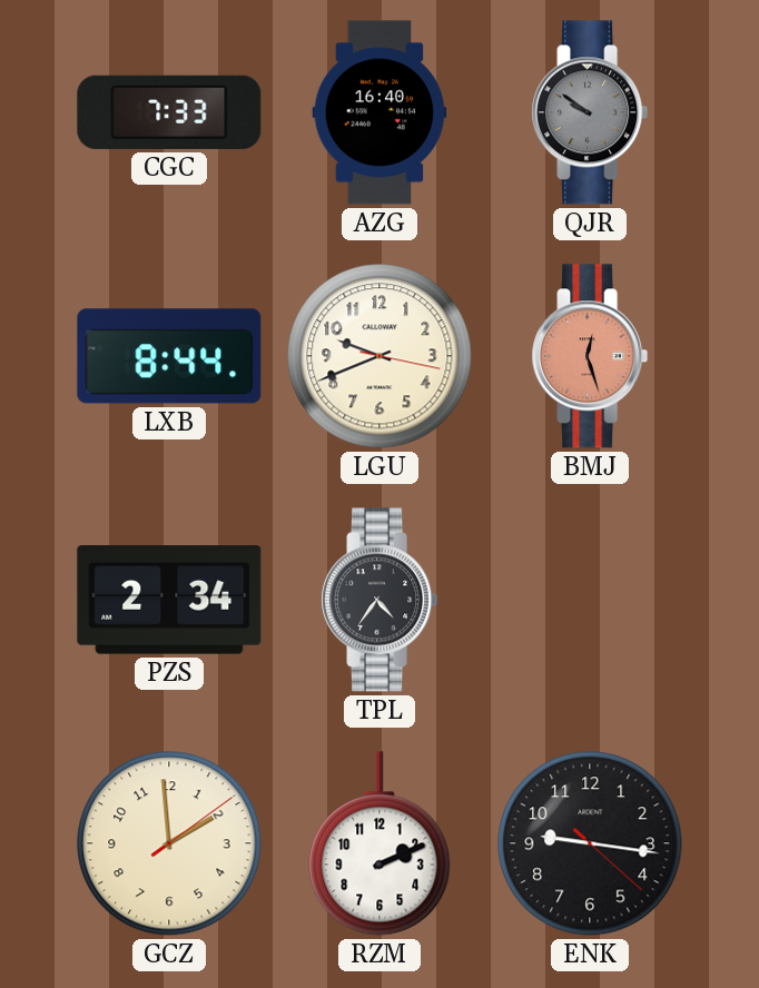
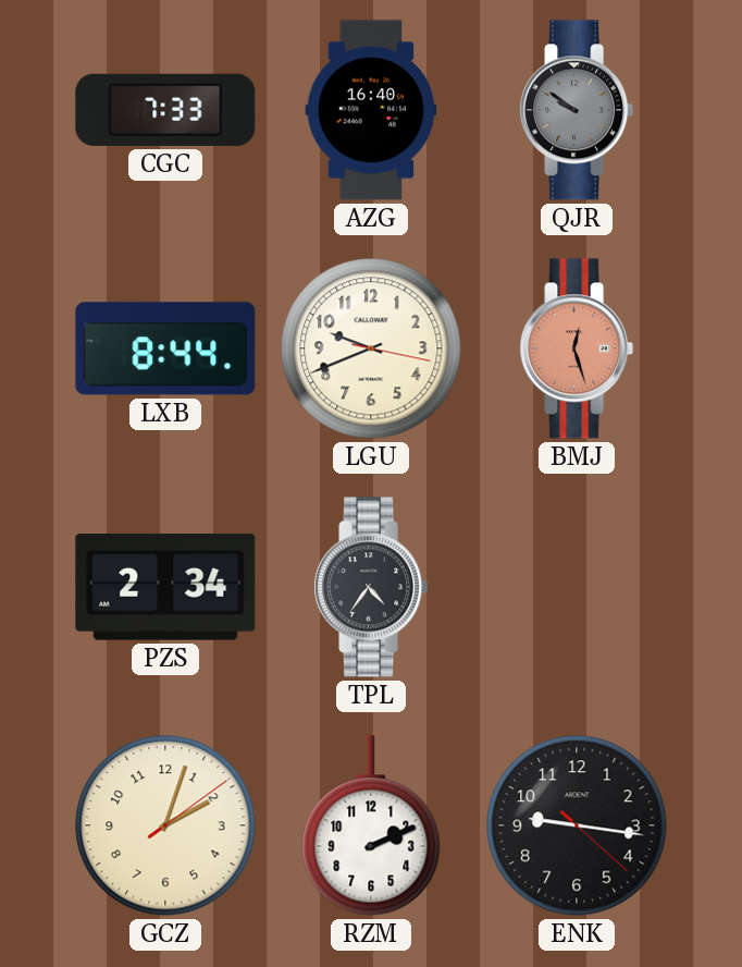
GCZ: 1:59 -> 2:03 (165, 825)
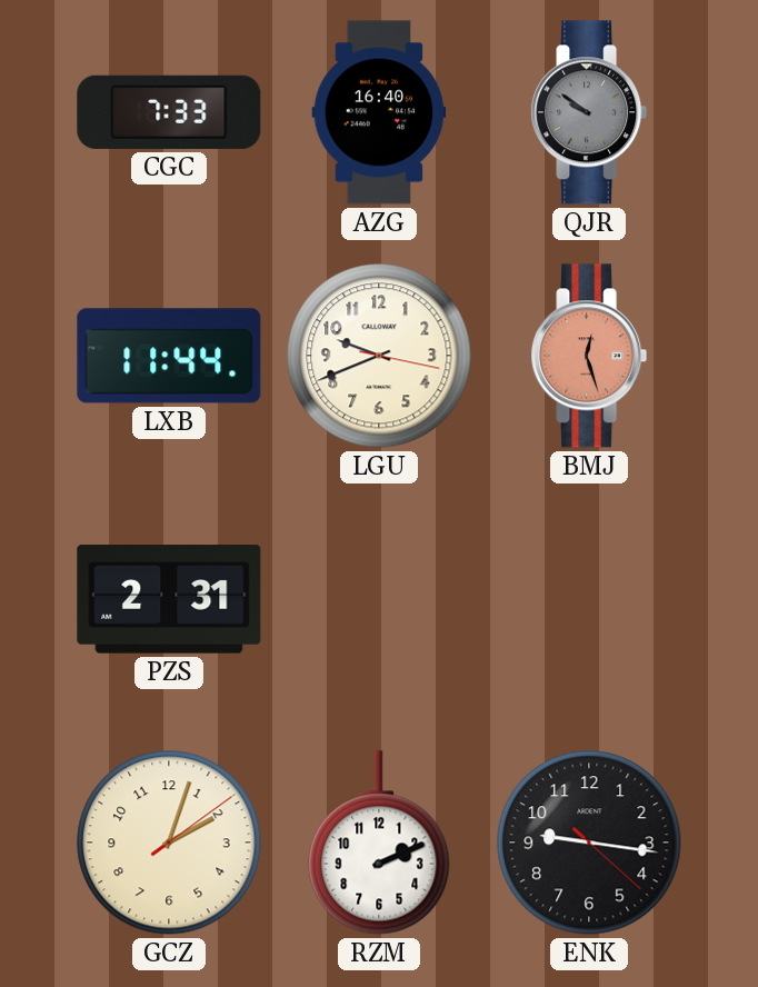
LXB: 8:44 -> 11:44 (169, 356)
PZS: 2:34 -> 2:31 (169, 599)
TPL: 4:36 -> none (371, 587)
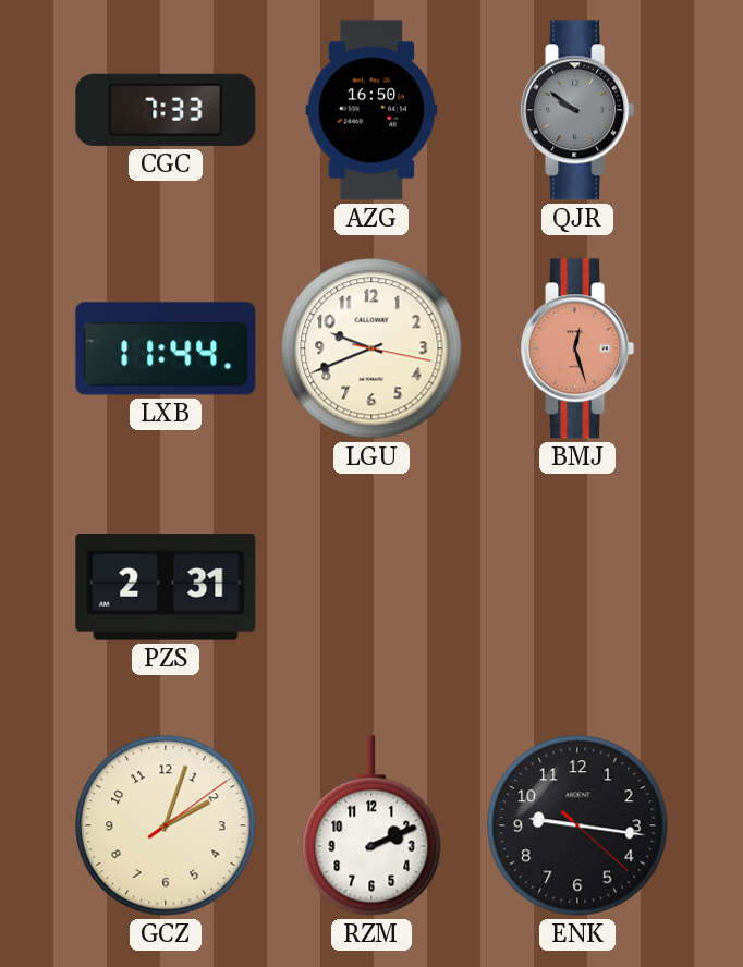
AZG: 16:40 -> 16:50 (371, 110)
